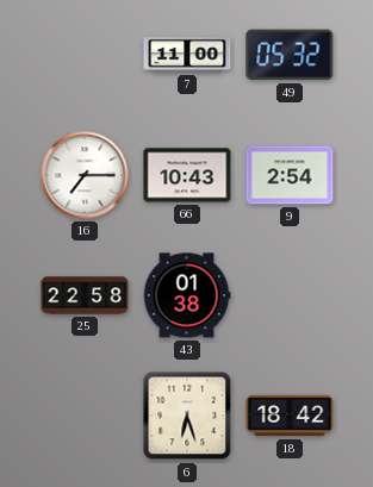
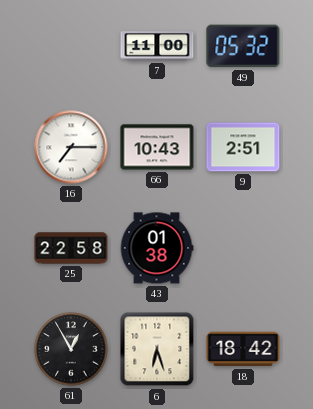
9: 2:54 -> 2:51 (243, 147)
61: none -> 12:55 (71, 349)
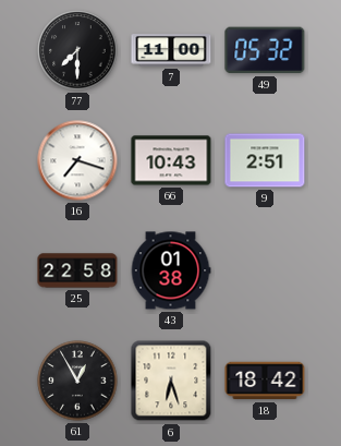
77: none -> 7:30 (77, 50)
16: 7:15 -> 7:18 (77, 160)
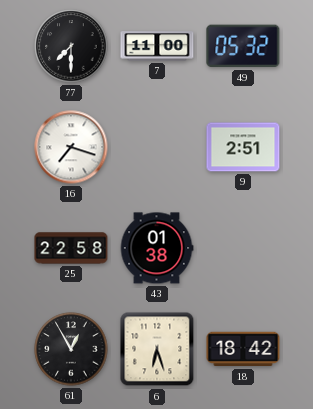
66: 10:43 -> none (171, 160)
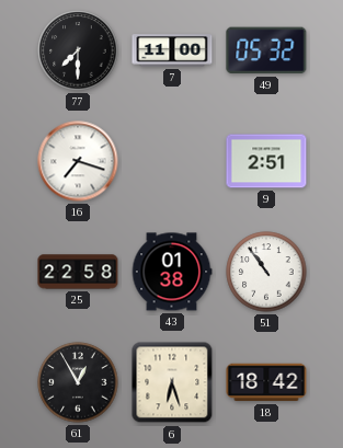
51: none -> 10:54 (266, 272)
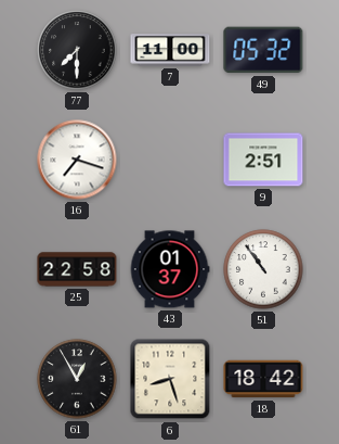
43: 01:38 -> 01:37 (170, 269)
6: 6:27 -> 8:27 (170, 379)
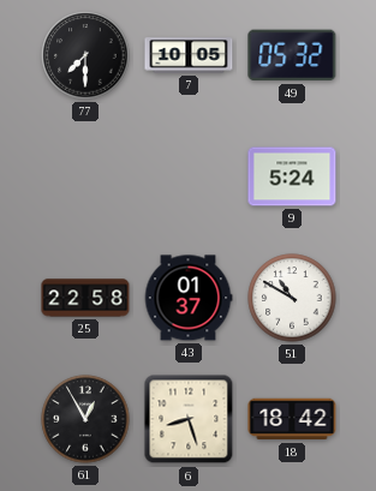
7: 11:00 -> 10:05 (189, 55)
16: 7:18 -> none (77, 160)
9: 2:51 -> 5:24 (292, 176)
51: 10:54 -> 10:50 (292, 298)
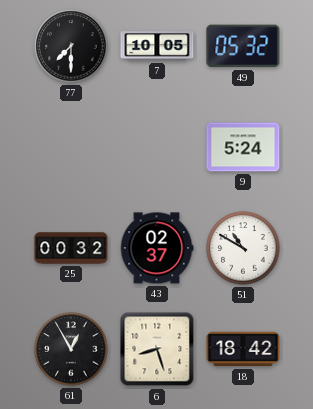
25: 22:58 -> 00:32 (71, 248)
43: 01:37 -> 02:37 (157, 248)
